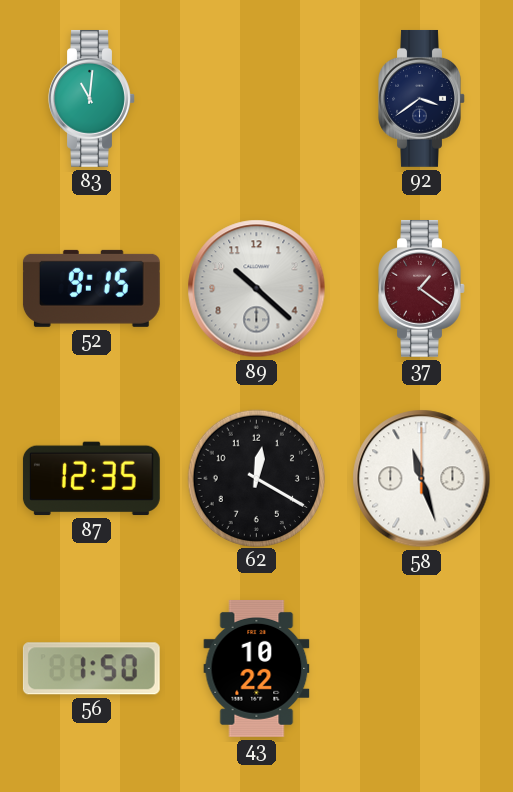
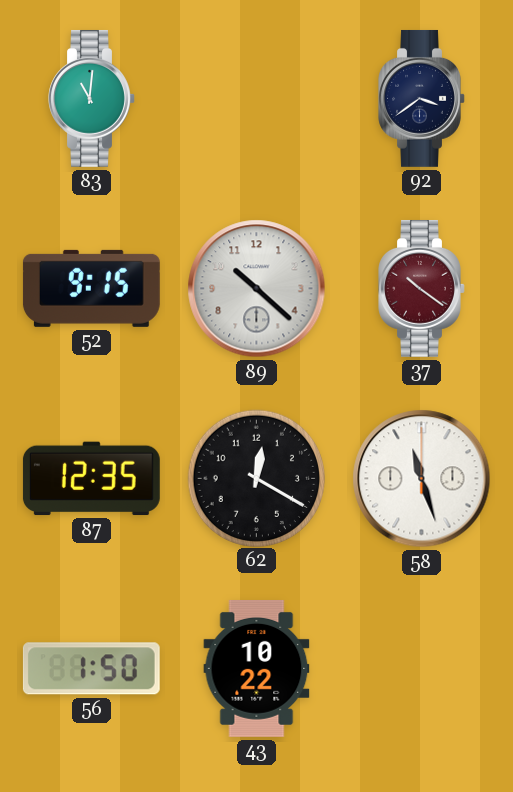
37: 1:21 -> 10:21 (422, 288)
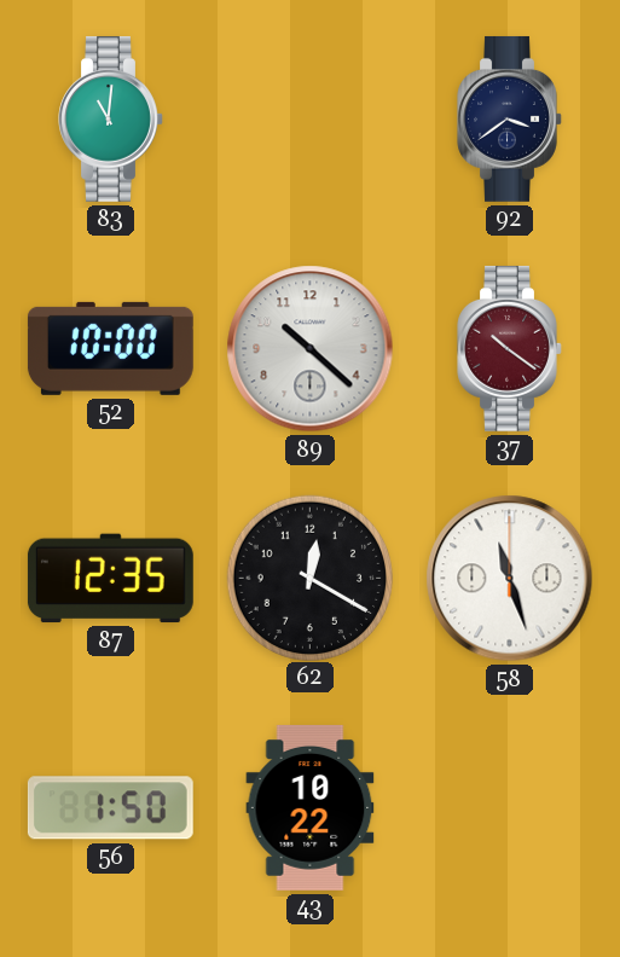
52: 9:15 -> 10:00 (110, 348)
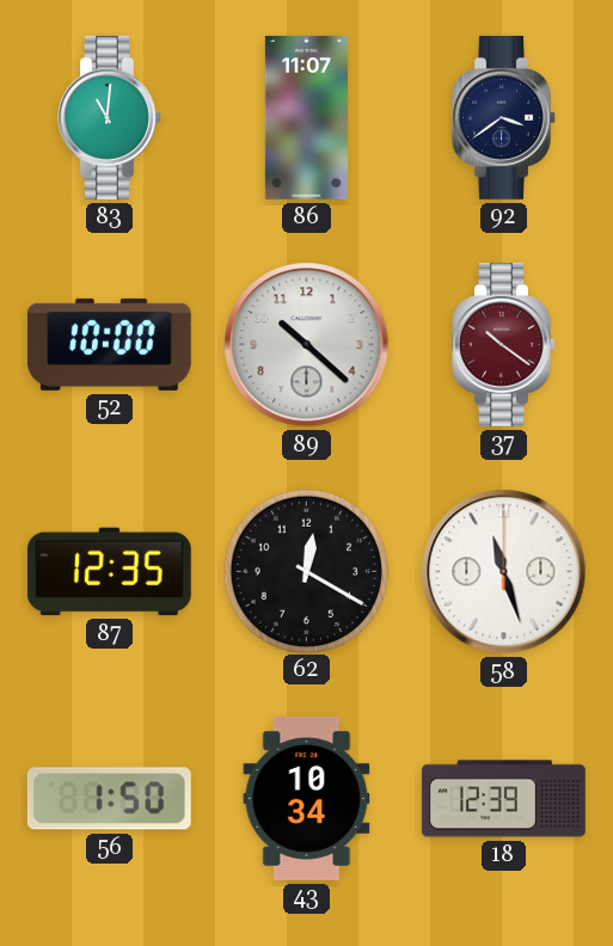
86: none -> 11:07 (306, 117)
43: 10:22 -> 10:34 (307, 798)
18: none -> 12:39 (503, 799)
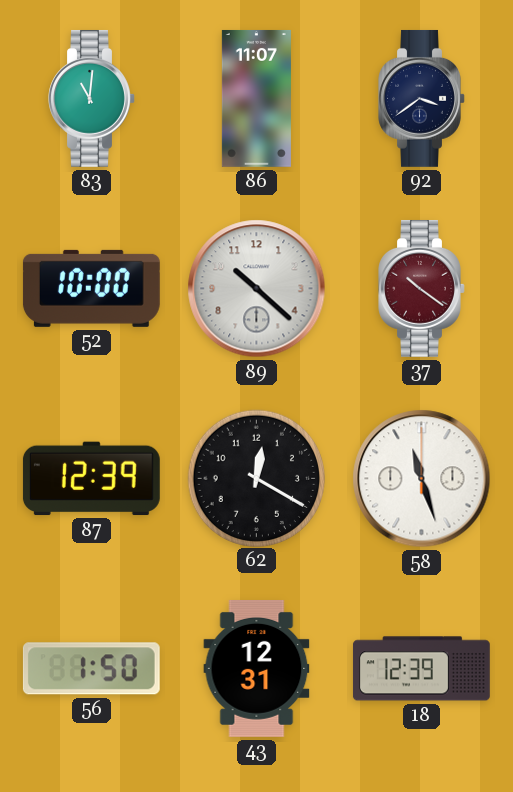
87: 12:35 -> 12:39 (91, 479)
43: 10:34 -> 12:31 (257, 668)
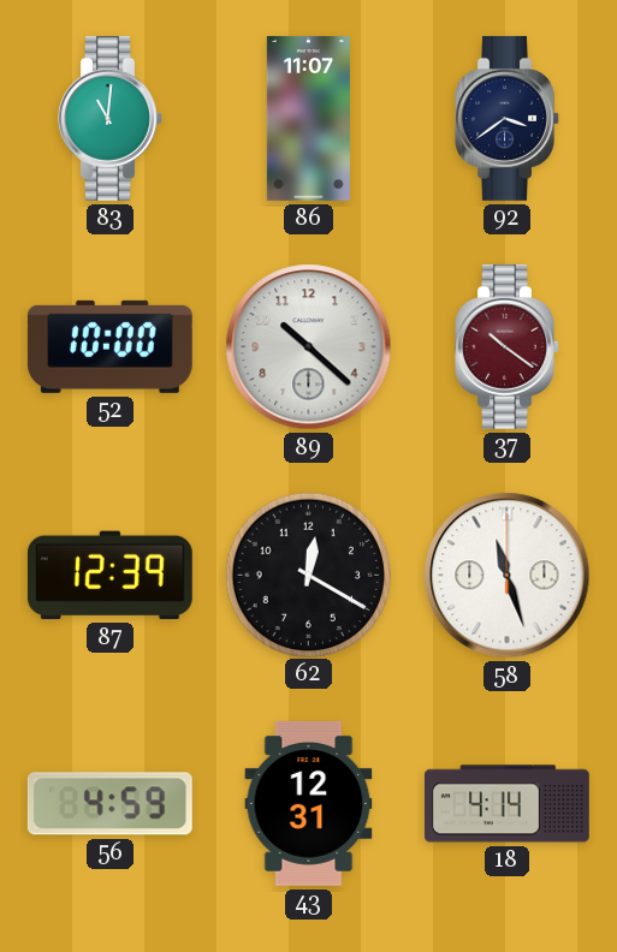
56: 1:50 -> 4:59 (109, 804)
18: 12:39 -> 4:14 (506, 804)
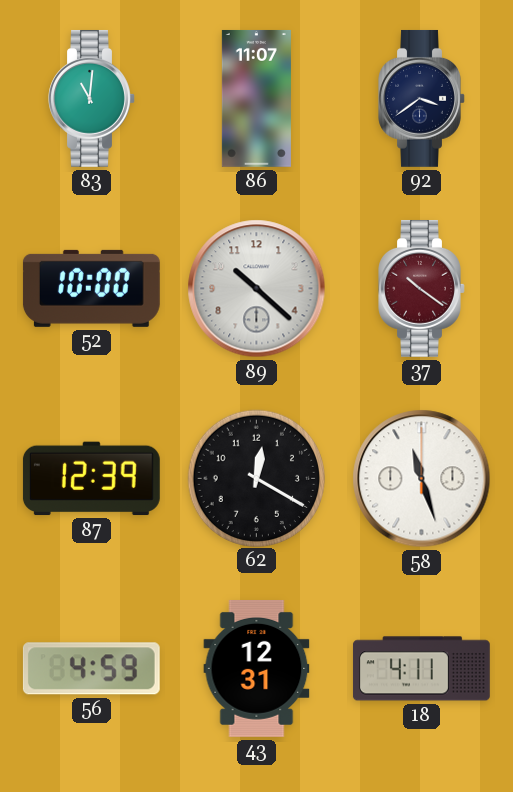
18: 4:14 -> 4:11 (421, 669)
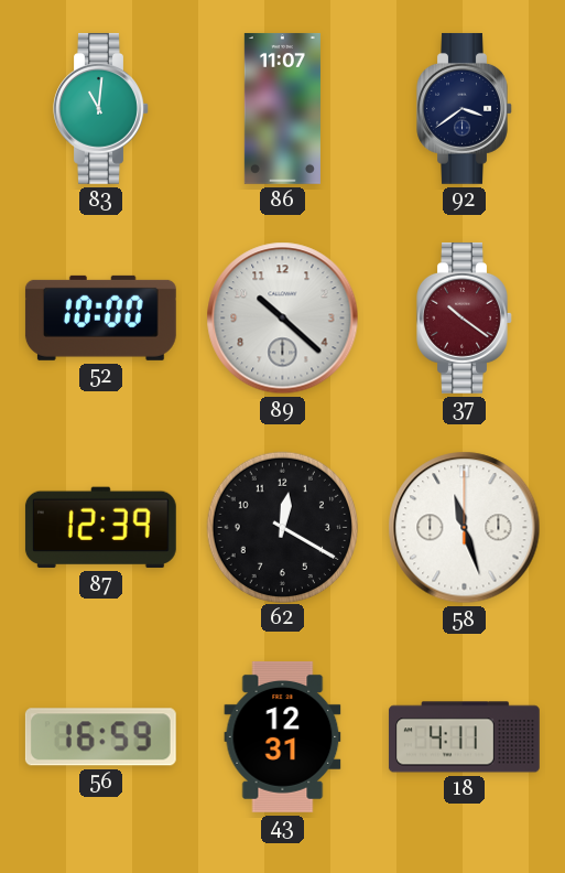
56: 4:59 -> 16:59 (100, 737)
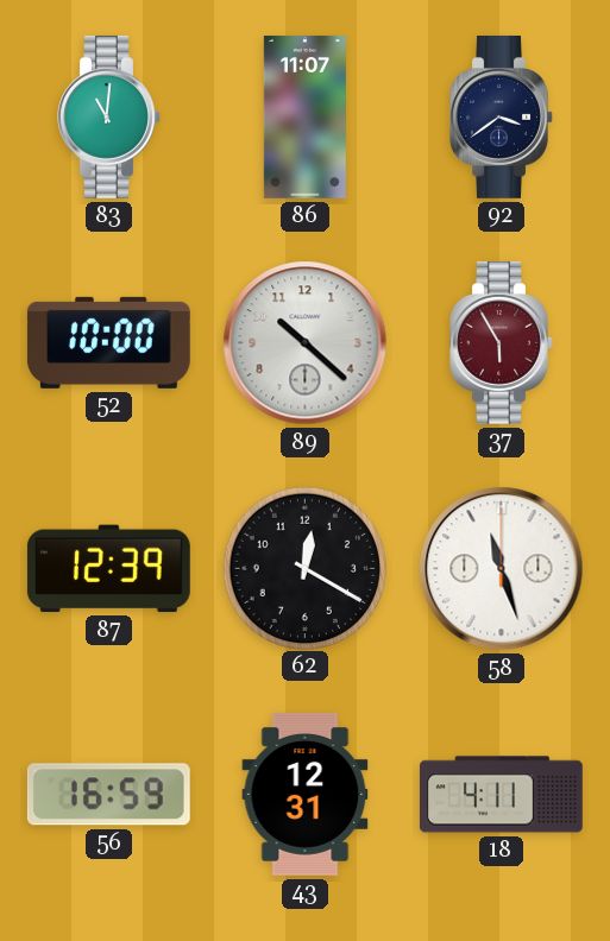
37: 10:21 -> 5:55 (502, 342)
